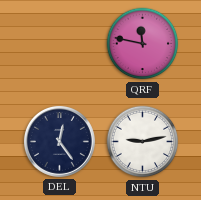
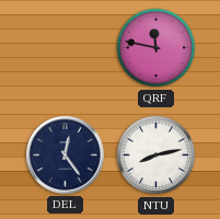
NTU: 9:13 -> 8:13 (157, 155)
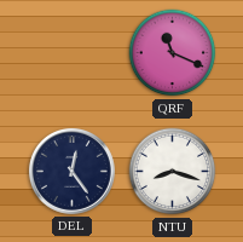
QRF: 11:47 -> 11:19 (173, 53)
NTU: 8:13 -> 8:18 (173, 172)
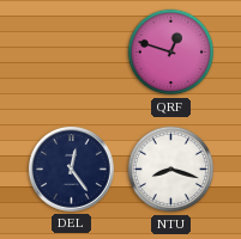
QRF: 11:19 -> 12:48 (171, 53)
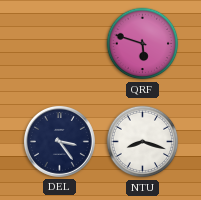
QRF: 12:48 -> 5:48 (143, 44)
DEL: 12:24 -> 3:24 (59, 141)
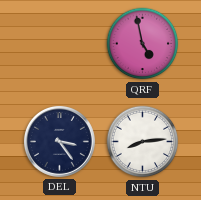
QRF: 5:48 -> 4:58 (143, 44)
NTU: 8:18 -> 8:14 (143, 142)
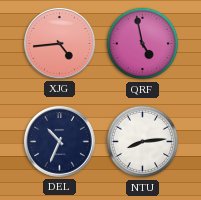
XJG: none -> 4:44 (59, 43)
DEL: 3:24 -> 10:34 (59, 141)
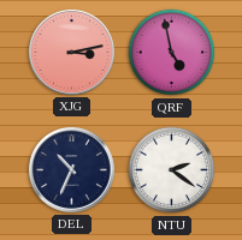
XJG: 4:44 -> 3:13 (71, 52)
NTU: 8:14 -> 2:21 (172, 170)
